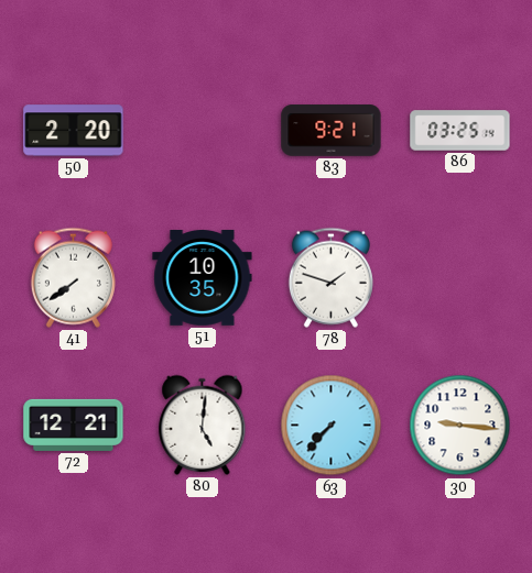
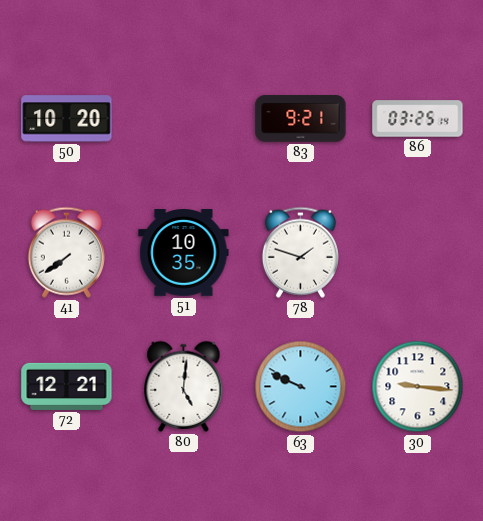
50: 2:20 -> 10:20 (67, 119)
63: 7:37 -> 9:49 (301, 387)
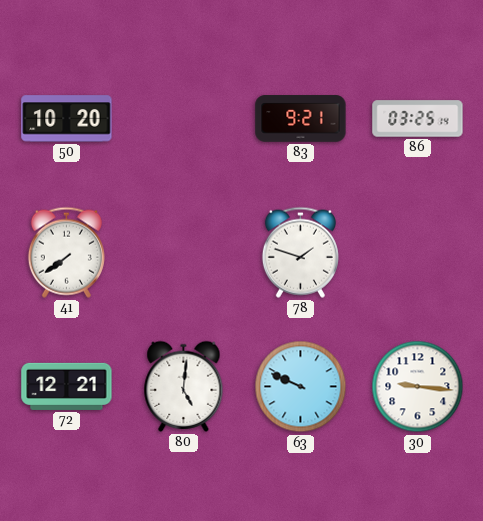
51: 10:35 -> none (184, 253)
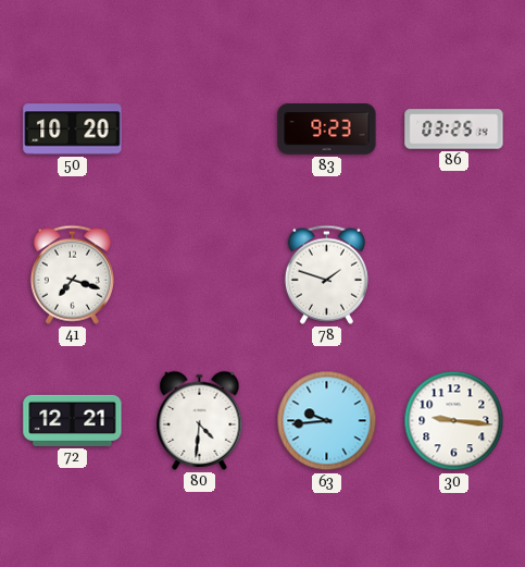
83: 9:21 -> 9:23 (327, 130)
41: 7:39 -> 7:18 (72, 274)
80: 5:01 -> 4:31 (200, 420)
63: 9:49 -> 9:44 (327, 421)
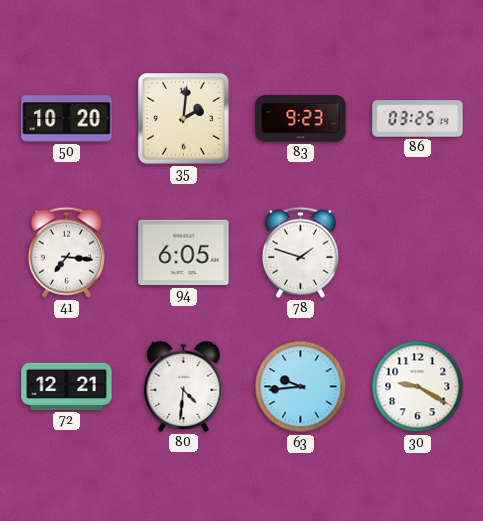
35: none -> 2:01 (184, 119)
41: 7:18 -> 7:16 (66, 252)
94: none -> 6:05 (184, 253)
30: 9:16 -> 9:20 (418, 387)
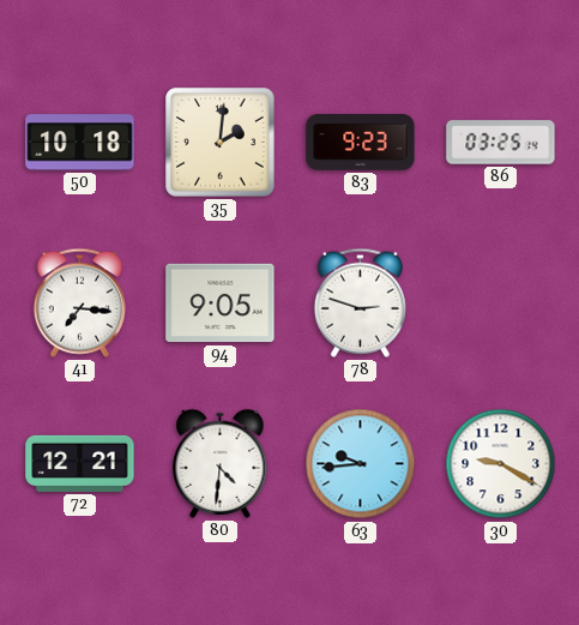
50: 10:20 -> 10:18 (80, 143)
94: 6:05 -> 9:05 (221, 304)
78: 1:48 -> 2:48 (360, 302)
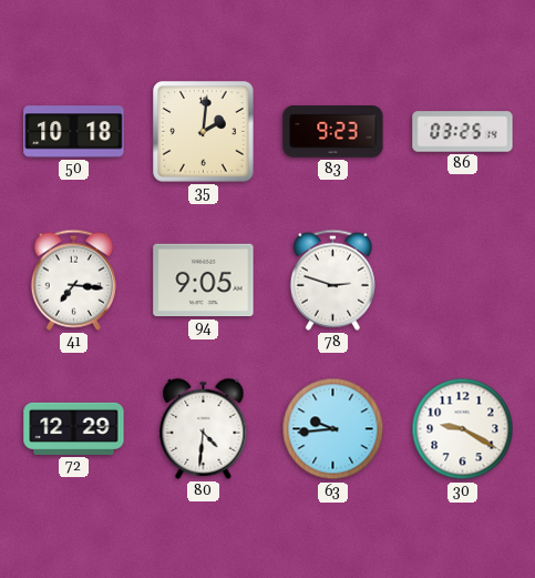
72: 12:21 -> 12:29 (74, 428)
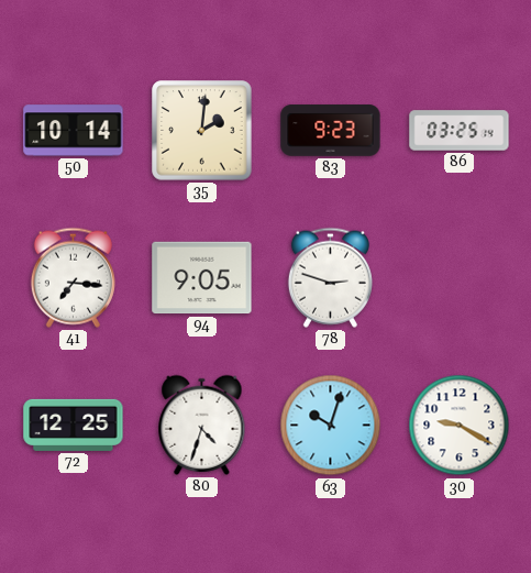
50: 10:18 -> 10:14 (74, 131)
72: 12:29 -> 12:25 (74, 425)
80: 4:31 -> 4:33 (202, 425)
63: 9:44 -> 10:03 (331, 426)
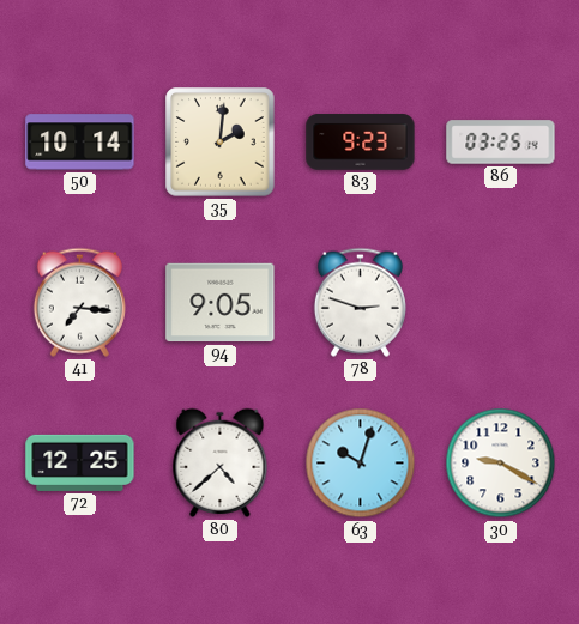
80: 4:33 -> 4:38 (221, 462)
